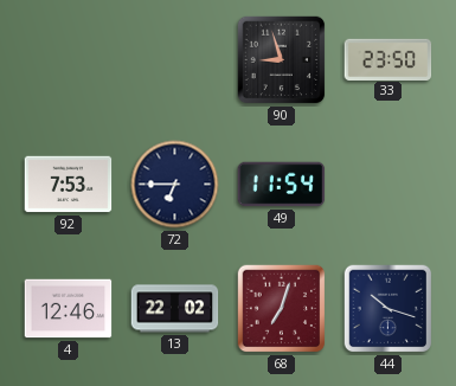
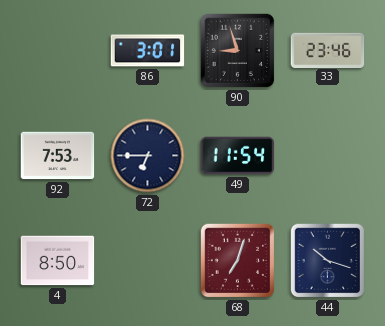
86: none -> 3:01 (148, 51)
33: 23:50 -> 23:46 (328, 50)
4: 12:46 -> 8:50 (58, 261)
13: 22:02 -> none (175, 309)
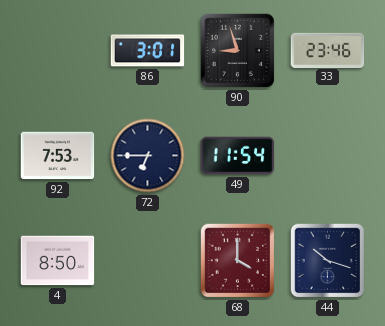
68: 7:03 -> 4:00 (238, 261)
